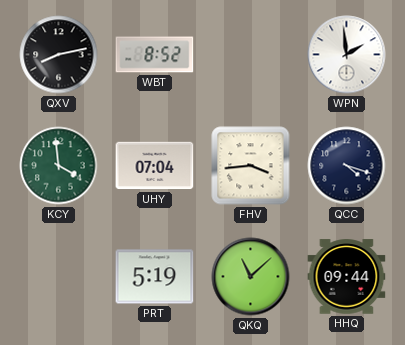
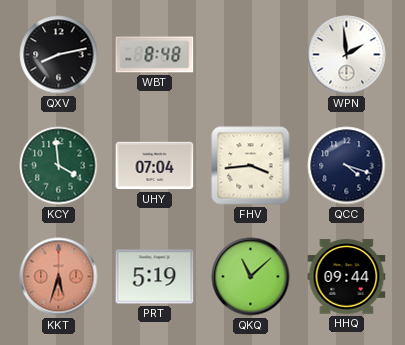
WBT: 8:52 -> 8:48 (155, 55)
KKT: none -> 5:33 (59, 277)
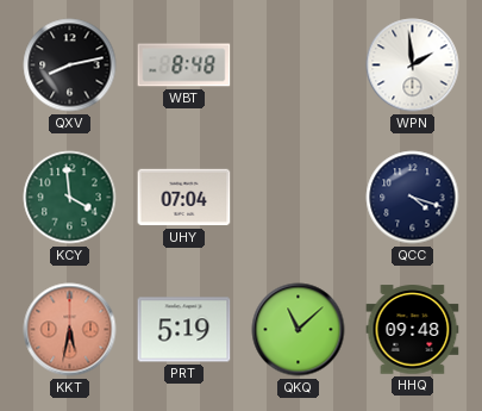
FHV: 3:44 -> none (251, 166)
KKT: 5:33 -> 5:32 (70, 330)
HHQ: 09:44 -> 09:48 (413, 330)
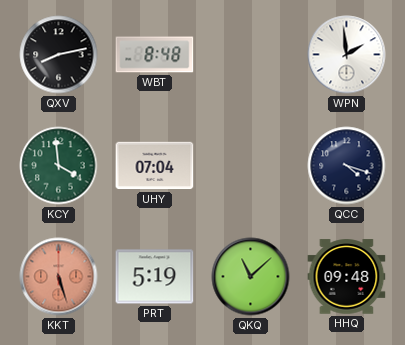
KKT: 5:32 -> 5:27 (59, 277)
